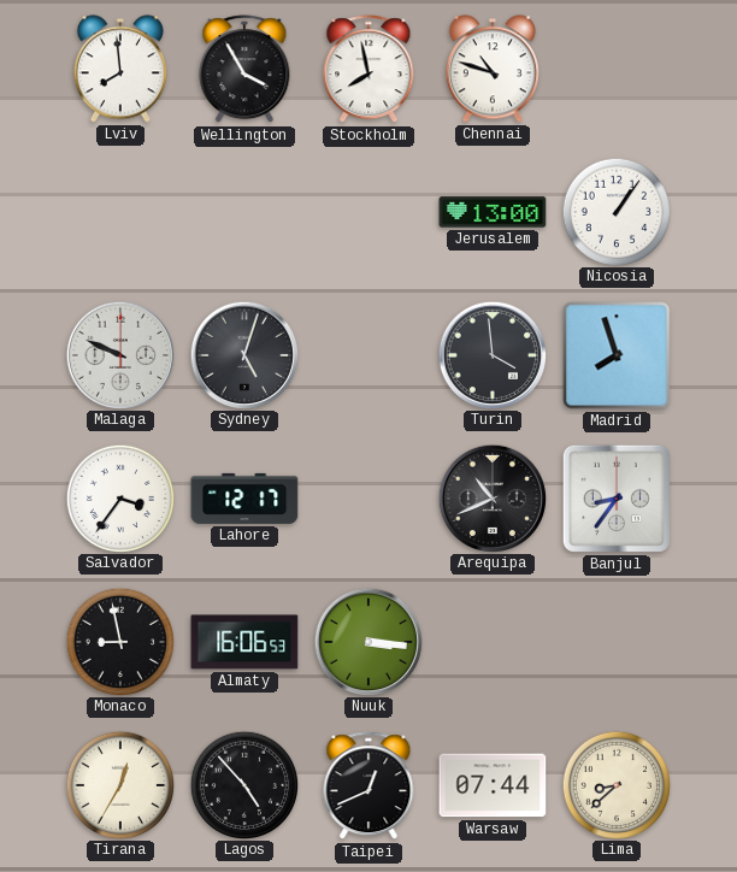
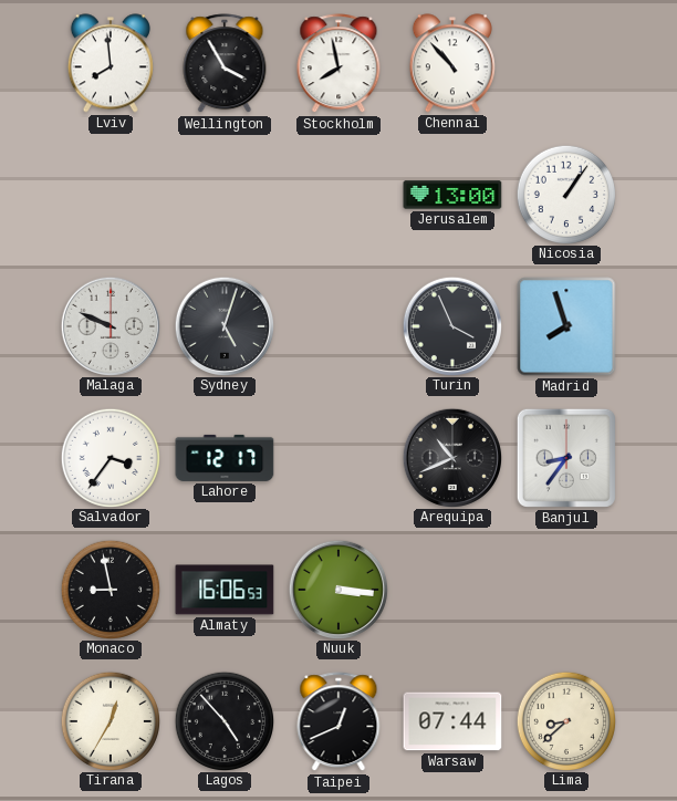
Chennai: 10:48 -> 10:53 (452, 63)
Turin: 3:59 -> 3:56 (451, 325)
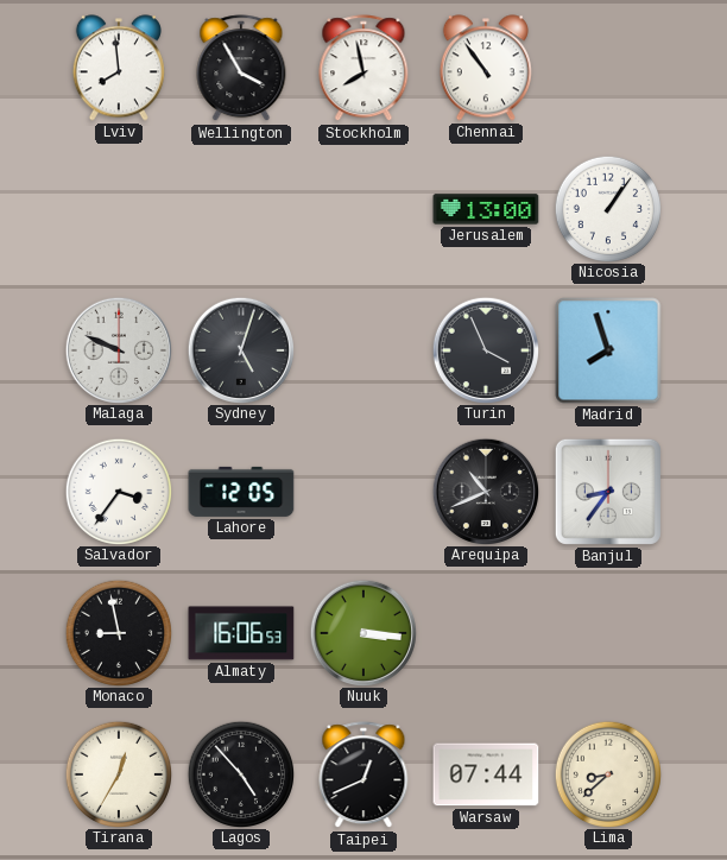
Chennai: 10:53 -> 10:54 (486, 68)
Lahore: 12:17 -> 12:05 (241, 492)
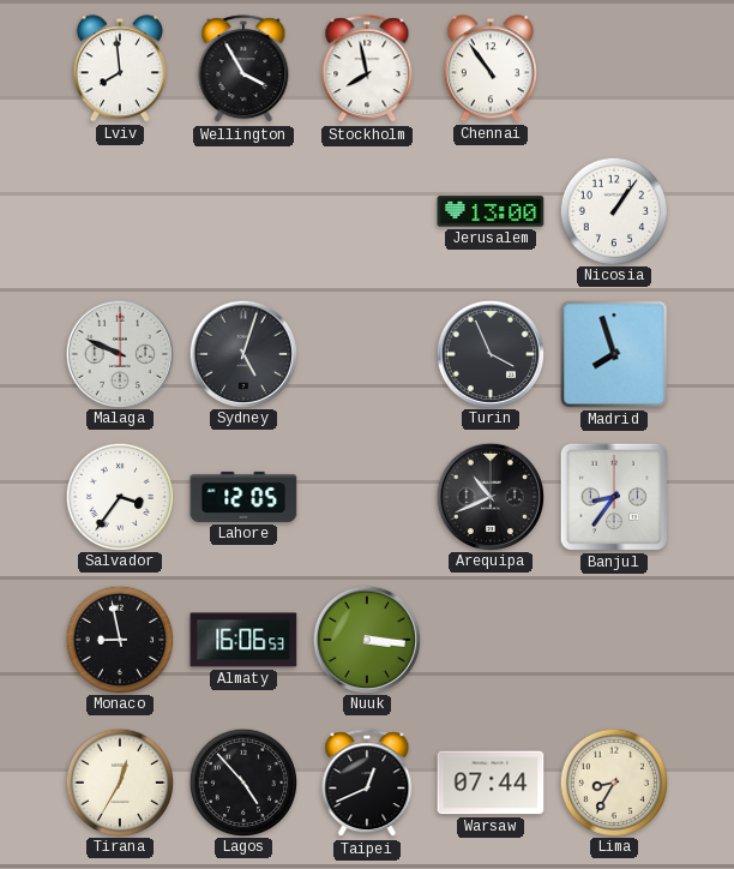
Lima: 8:38 -> 8:35 (613, 781)
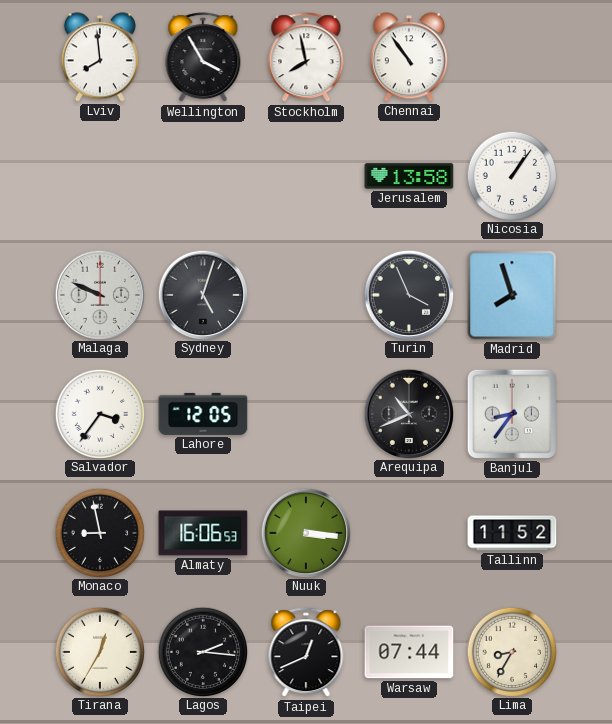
Jerusalem: 13:00 -> 13:58 (409, 176)
Tallinn: none -> 11:52 (512, 533)
Lagos: 4:53 -> 2:16 (202, 651)
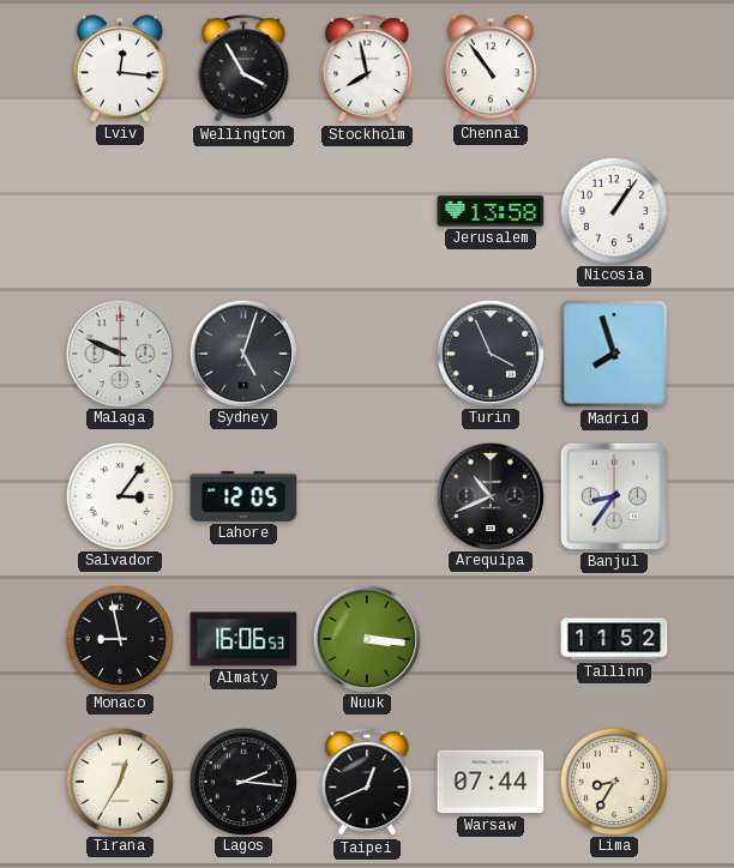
Lviv: 7:59 -> 12:16 (120, 68)
Salvador: 3:36 -> 3:06 (119, 495)
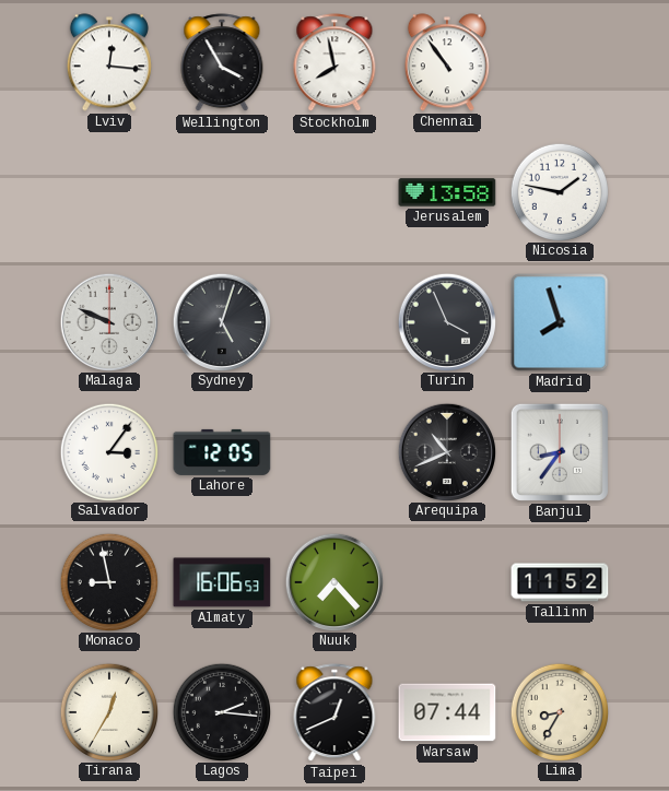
Nicosia: 1:06 -> 1:47 (559, 191)
Nuuk: 3:16 -> 7:23 (333, 581)
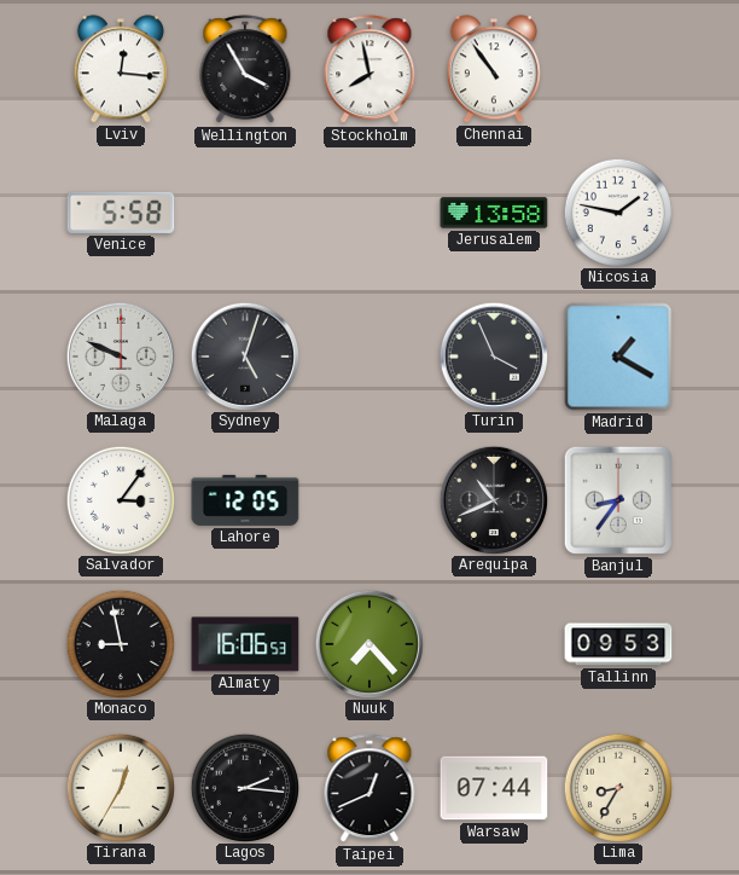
Venice: none -> 5:58 (121, 213)
Madrid: 7:57 -> 1:20 (618, 357)
Tallinn: 11:52 -> 09:53 (618, 644)
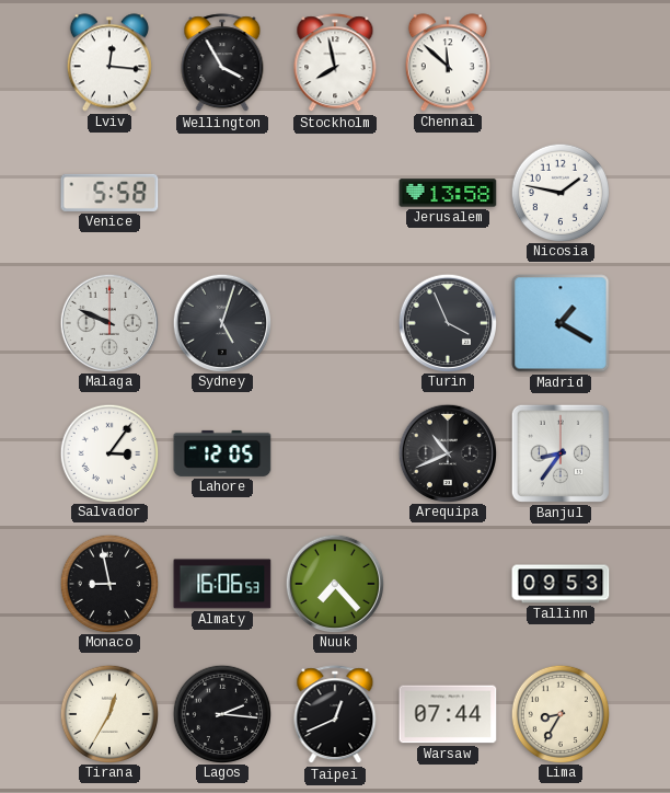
Chennai: 10:54 -> 11:52 (448, 62)
